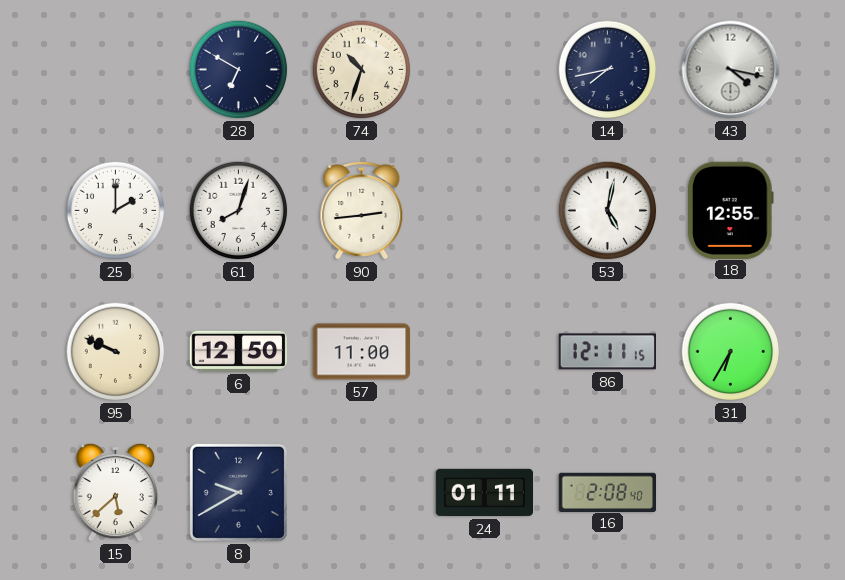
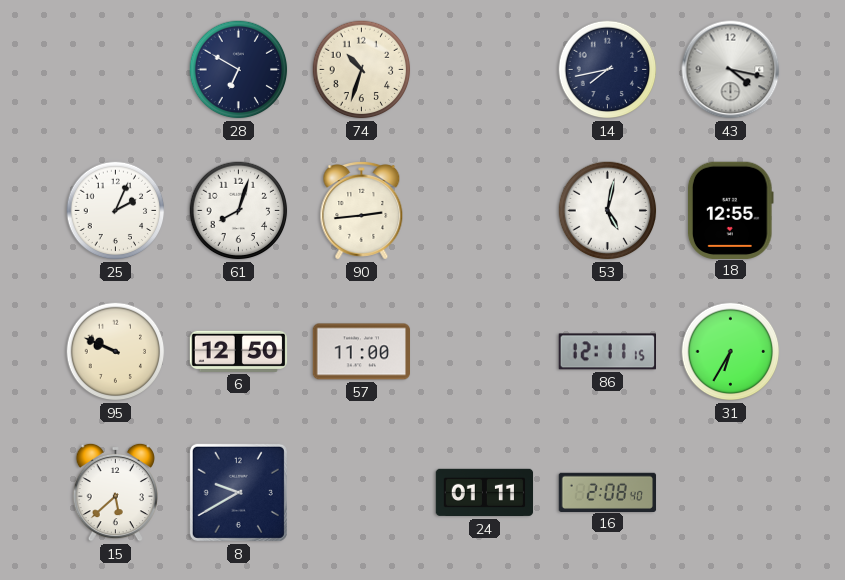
25: 2:00 -> 2:04 (116, 211)
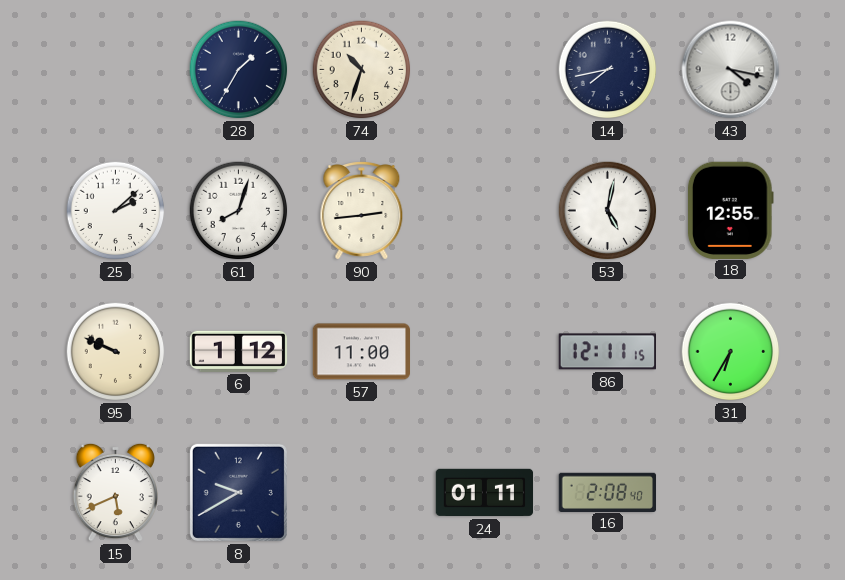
28: 6:50 -> 1:35 (239, 70)
25: 2:04 -> 2:08 (116, 211)
6: 12:50 -> 1:12 (239, 351)
15: 5:38 -> 5:41 (115, 492)
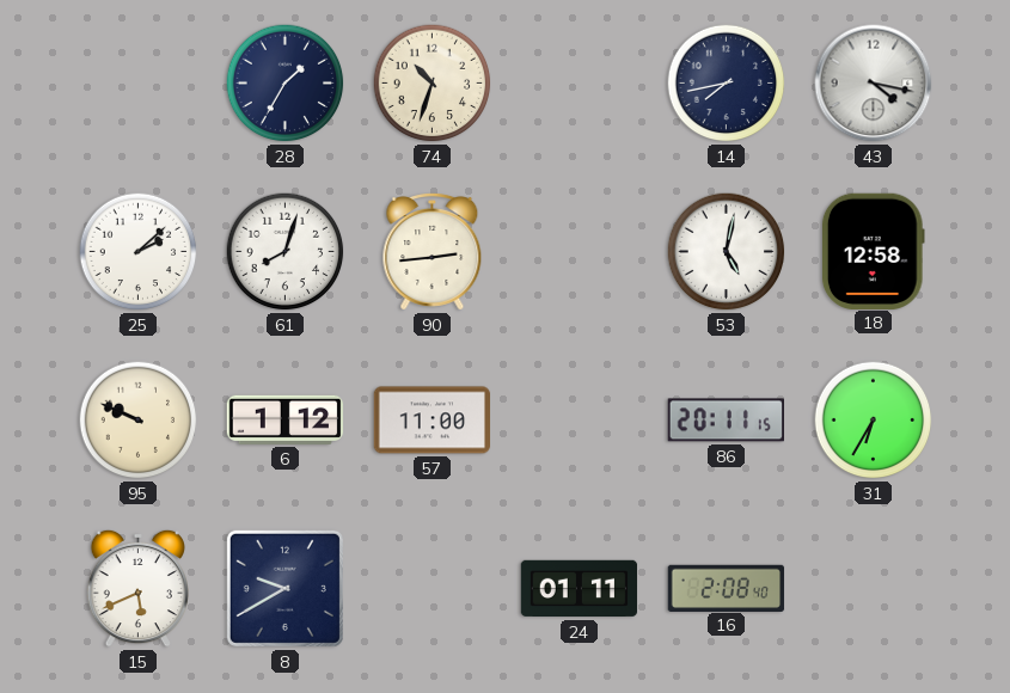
18: 12:55 -> 12:58 (873, 251)
86: 12:11 -> 20:11 (726, 421)
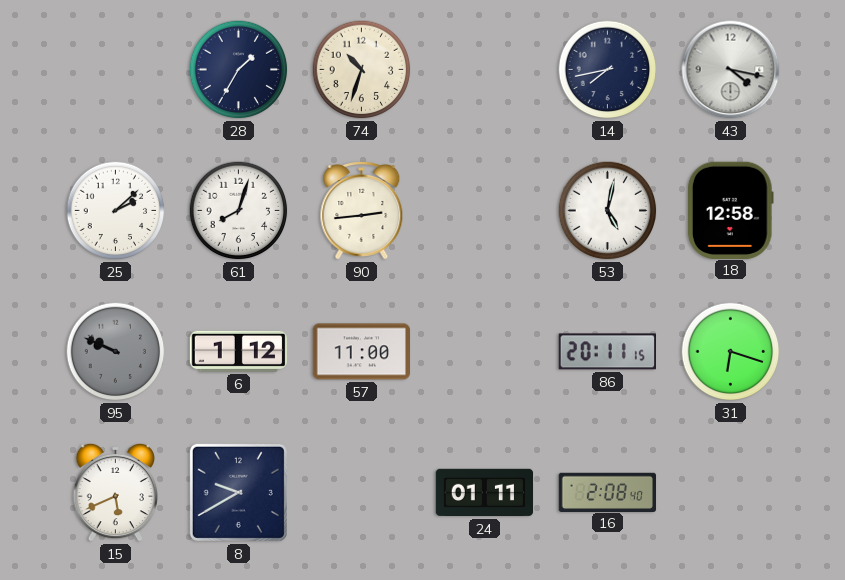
95 dial: cream -> grey (116, 352)
31: 6:35 -> 6:18 (731, 352)
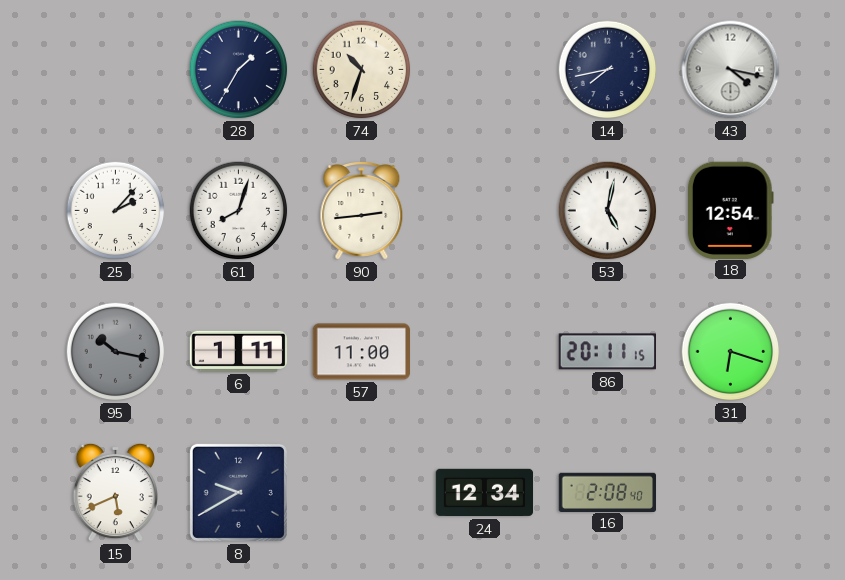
25: 2:08 -> 2:07 (116, 211)
18: 12:58 -> 12:54 (730, 210)
95: 9:49 -> 10:17 (116, 352)
6: 1:12 -> 1:11 (239, 351)
24: 01:11 -> 12:34 (485, 493)
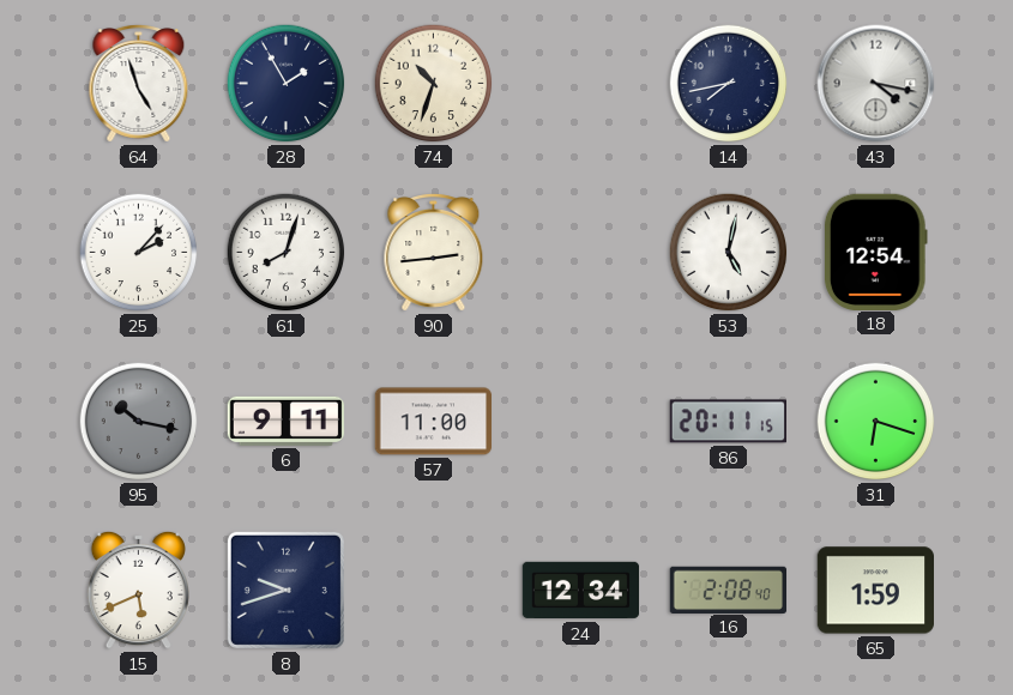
64: none -> 4:57 (139, 84)
28: 1:35 -> 1:55 (287, 84)
6: 1:11 -> 9:11 (287, 421)
8: 9:40 -> 9:42 (285, 590)
65: none -> 1:59 (876, 591)
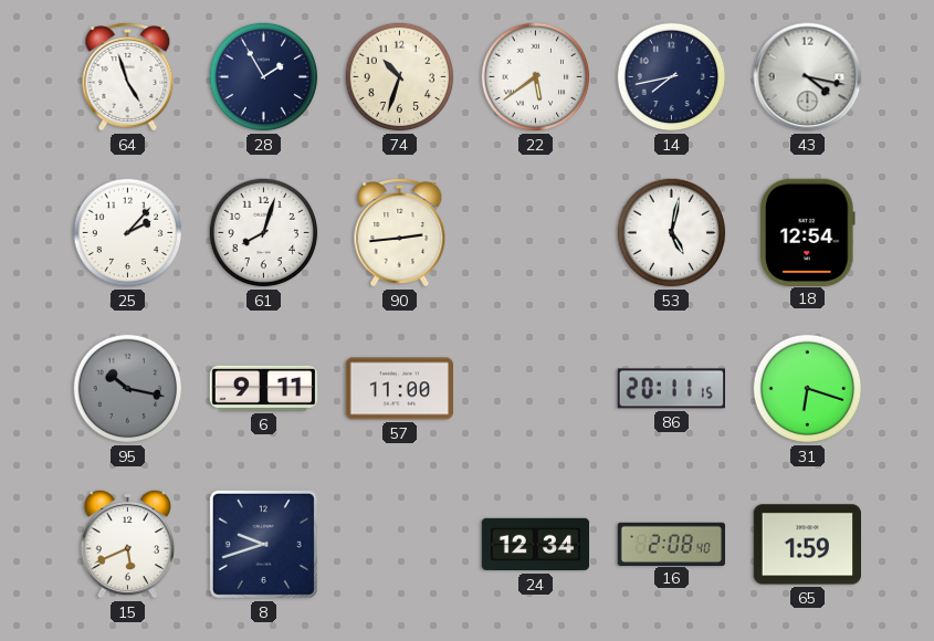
22: none -> 5:39 (536, 77)
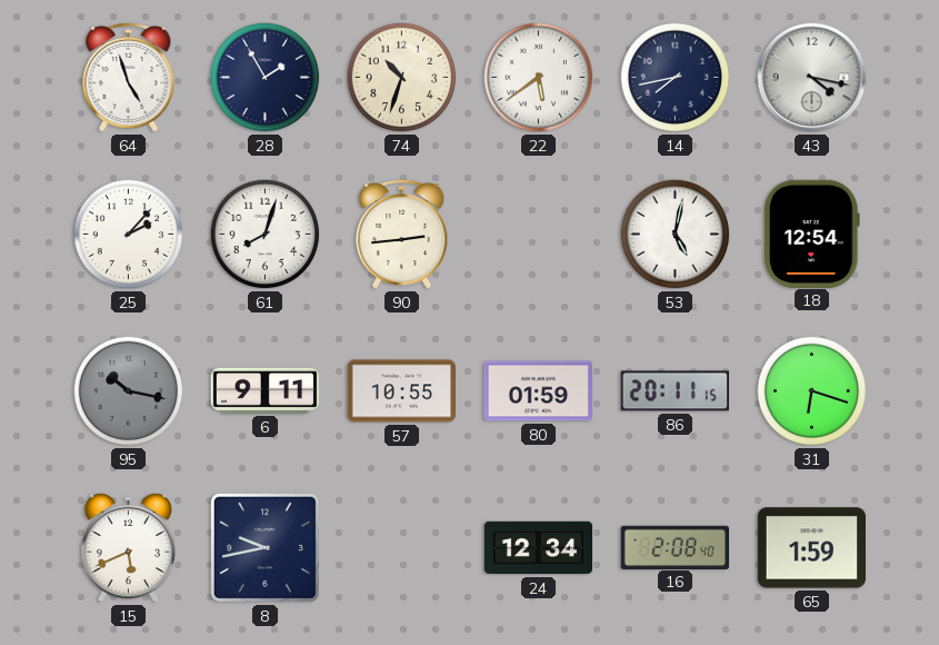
57: 11:00 -> 10:55 (402, 391)
80: none -> 01:59 (539, 391)
8: 9:42 -> 9:43 (264, 547)
